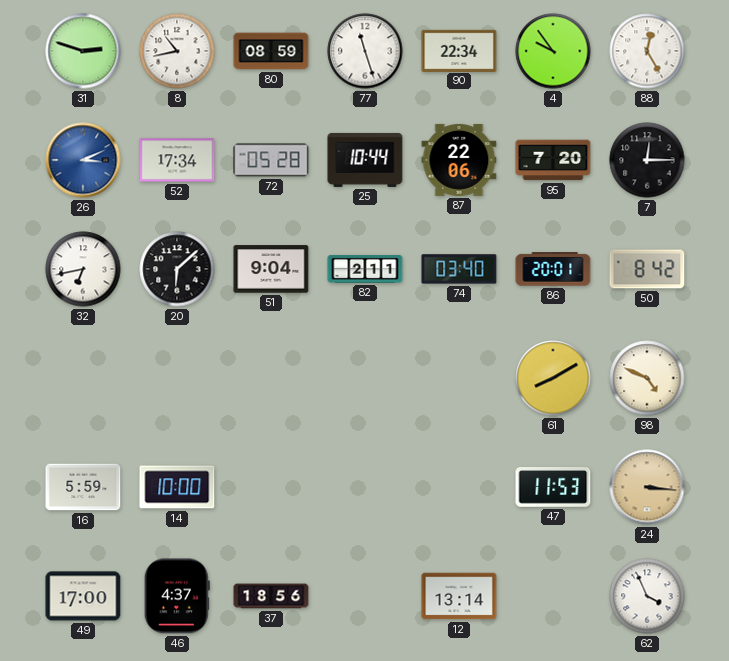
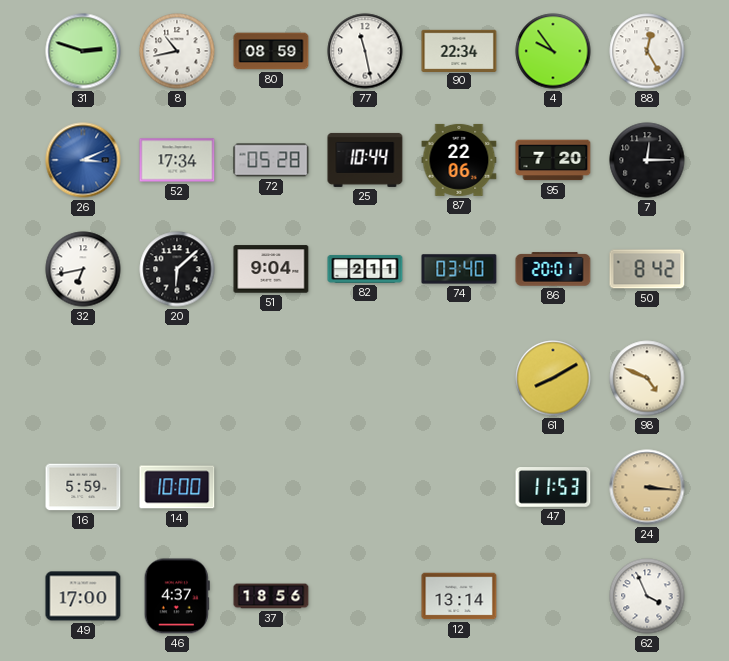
77: 11:27 -> 11:28 (365, 51)
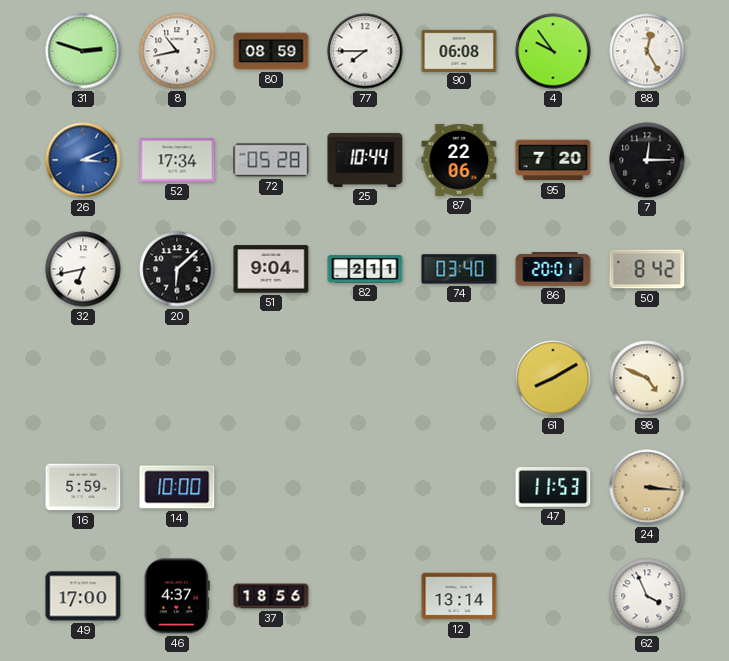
77: 11:28 -> 7:45 (365, 51)
90: 22:34 -> 06:08 (459, 50)
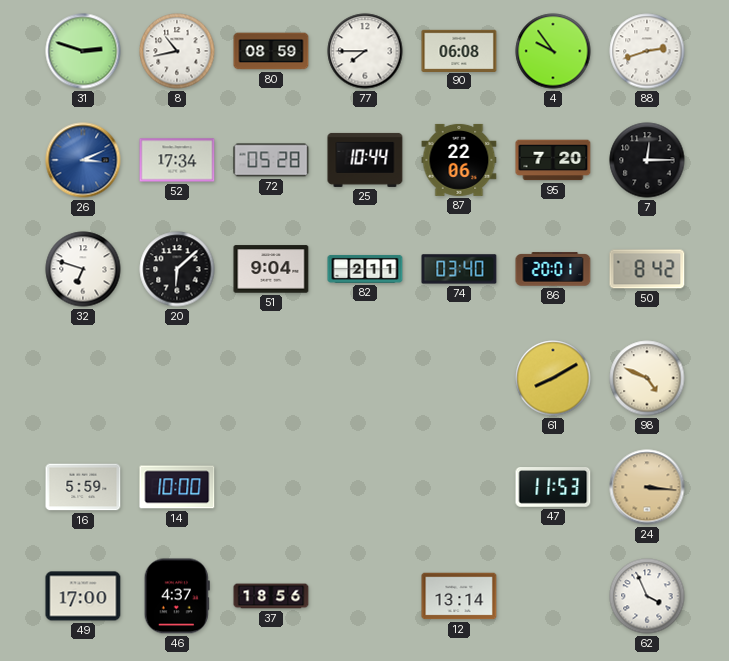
88: 12:25 -> 2:42 (647, 51)
32: 6:43 -> 6:48 (83, 269)
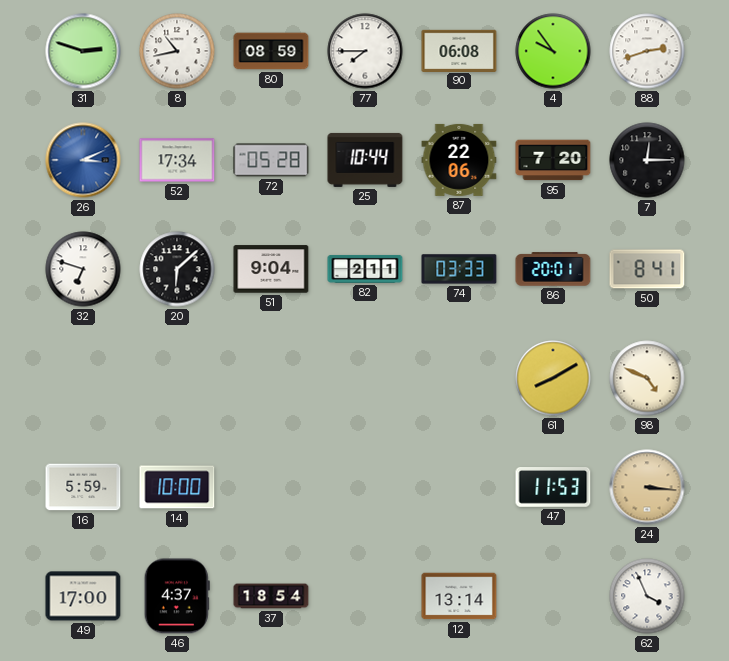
74: 03:40 -> 03:33 (459, 269)
50: 8:42 -> 8:41 (647, 269)
37: 18:56 -> 18:54 (271, 596)
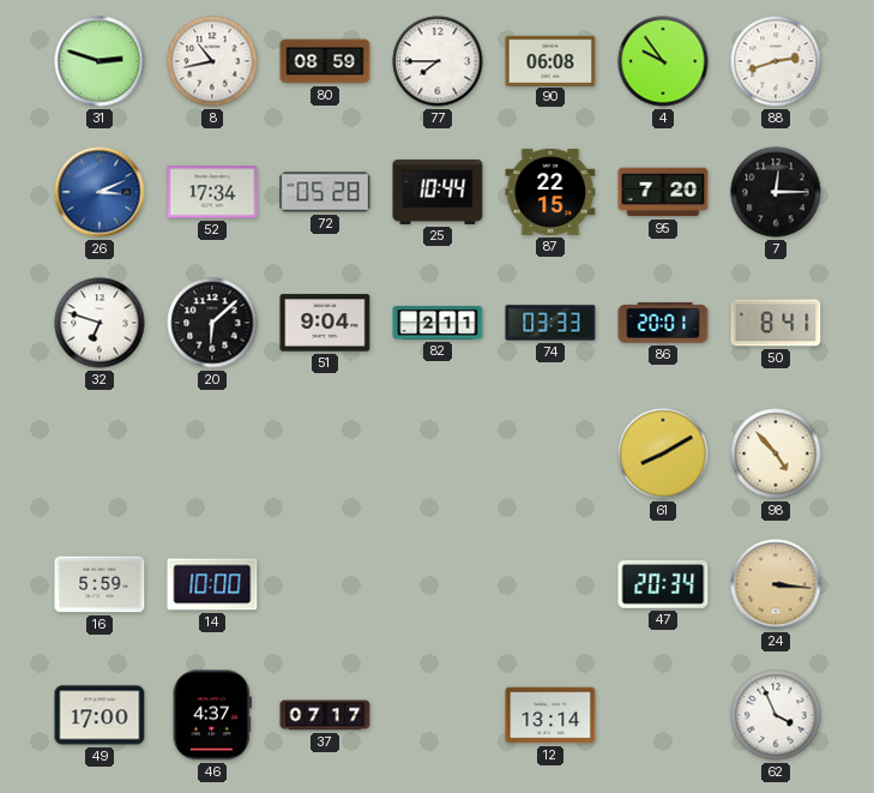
87: 22:06 -> 22:15 (550, 192)
98: 4:49 -> 4:53 (776, 453)
47: 11:53 -> 20:34 (663, 585)
37: 18:54 -> 07:17 (325, 715)
